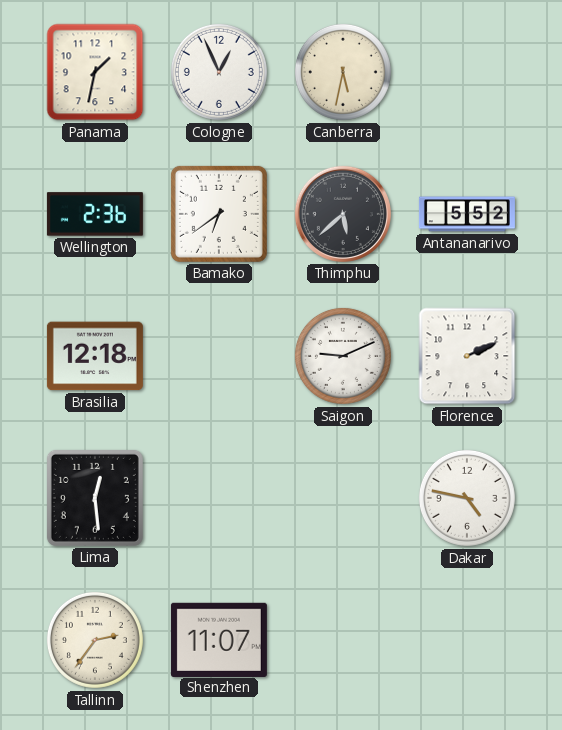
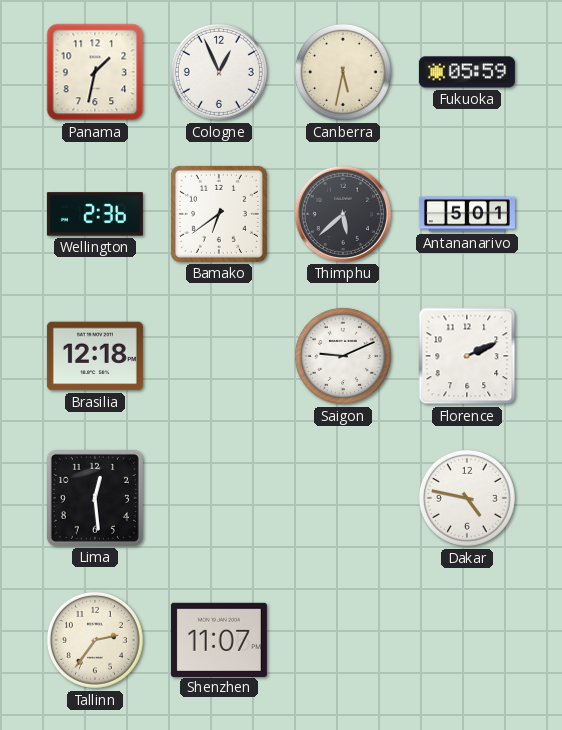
Fukuoka: none -> 05:59 (467, 72)
Antananarivo: 5:52 -> 5:01 (467, 214)
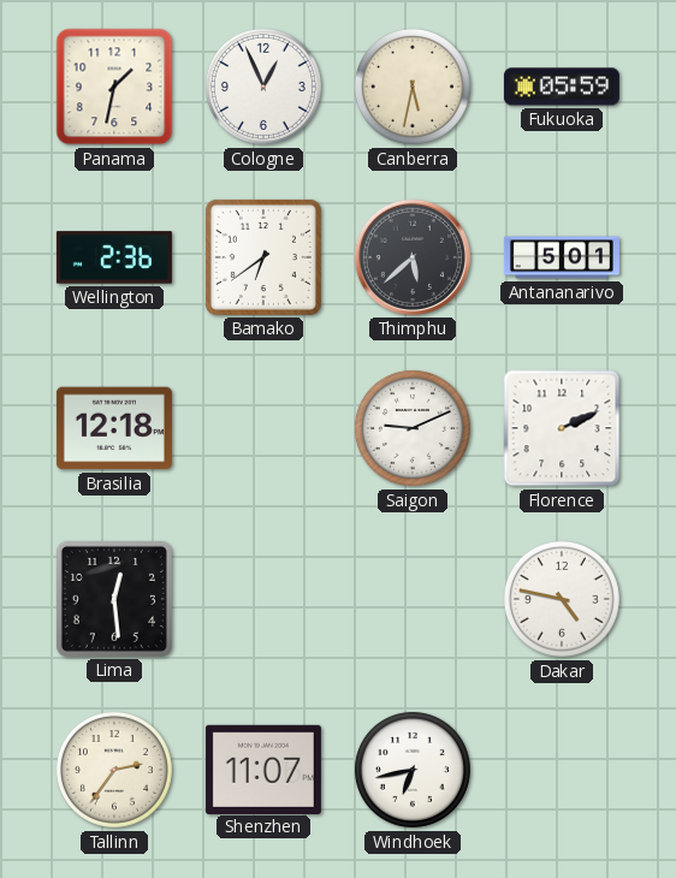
Windhoek: none -> 6:43 (413, 770)
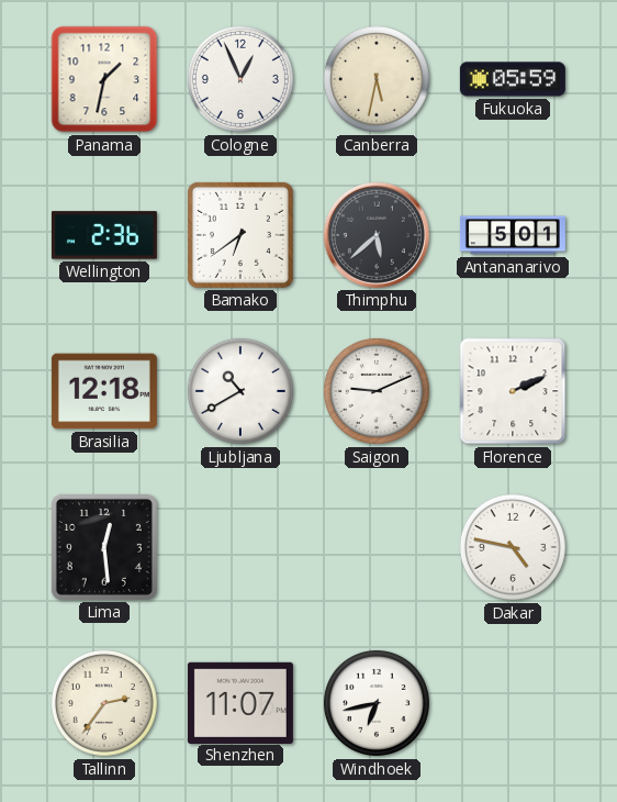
Ljubljana: none -> 10:40 (240, 391)
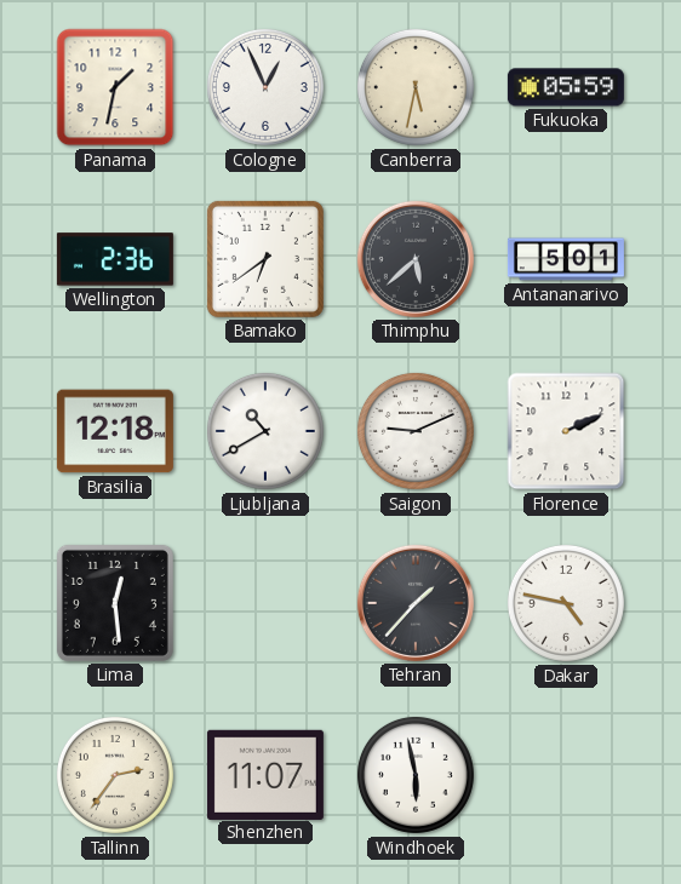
Tehran: none -> 1:37 (416, 603)
Windhoek: 6:43 -> 5:58 (416, 775)
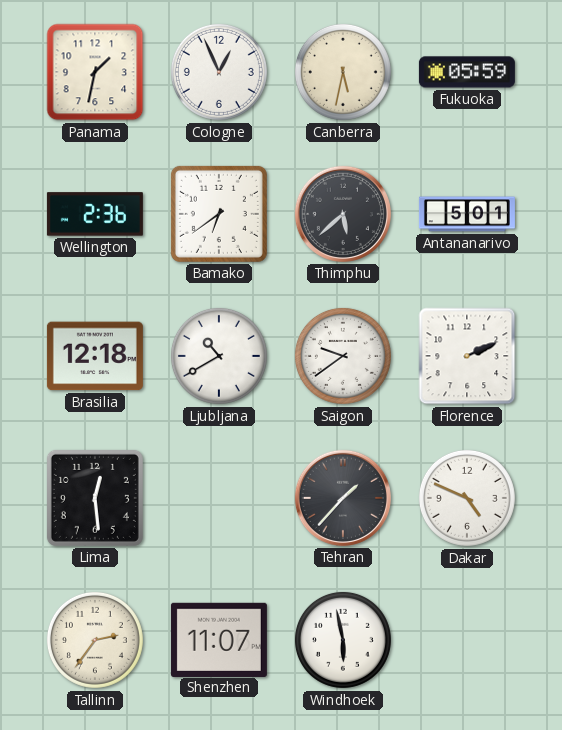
Saigon: 9:11 -> 9:39 (343, 356)
Dakar: 4:47 -> 4:49 (467, 498)
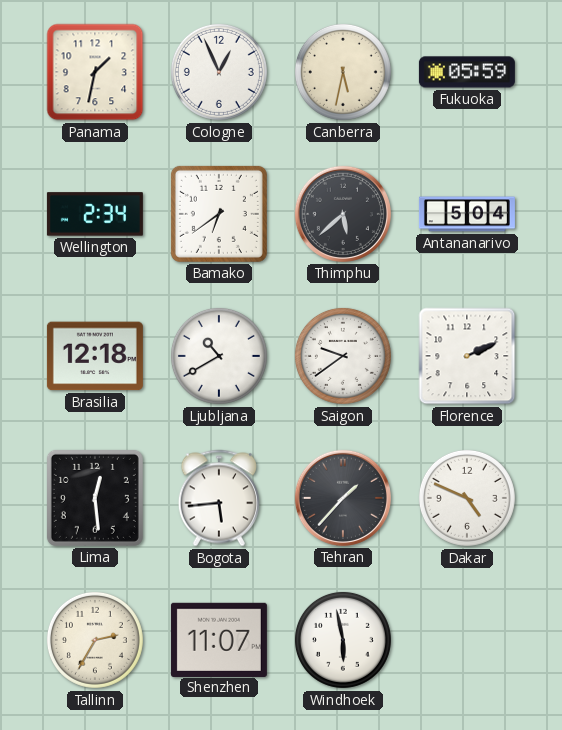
Wellington: 2:36 -> 2:34 (95, 214)
Antananarivo: 5:01 -> 5:04 (467, 214)
Bogota: none -> 5:44 (219, 498)
Tallinn: 2:36 -> 2:35 (95, 640)
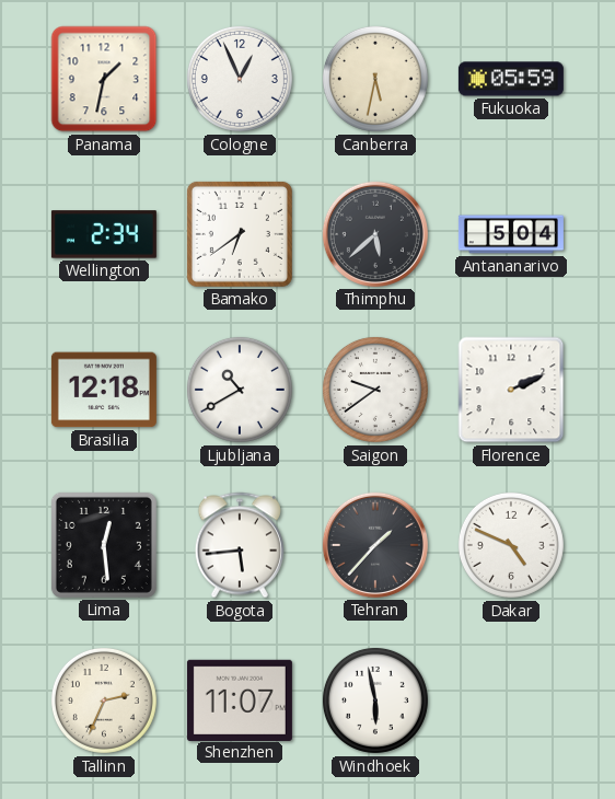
Tallinn: 2:35 -> 2:34 (104, 700)
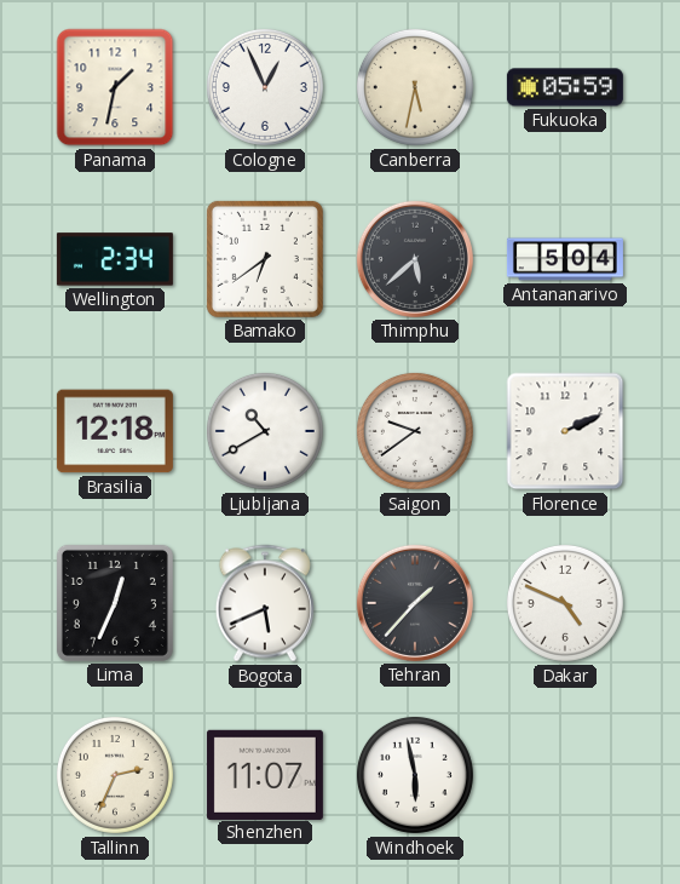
Lima: 12:29 -> 12:34 (115, 603)
Bogota: 5:44 -> 5:41 (265, 603)
